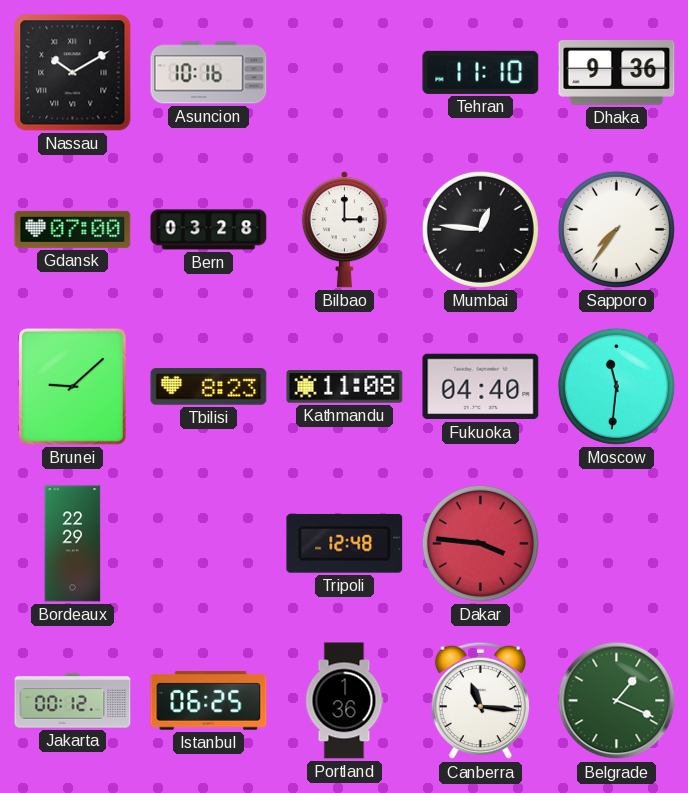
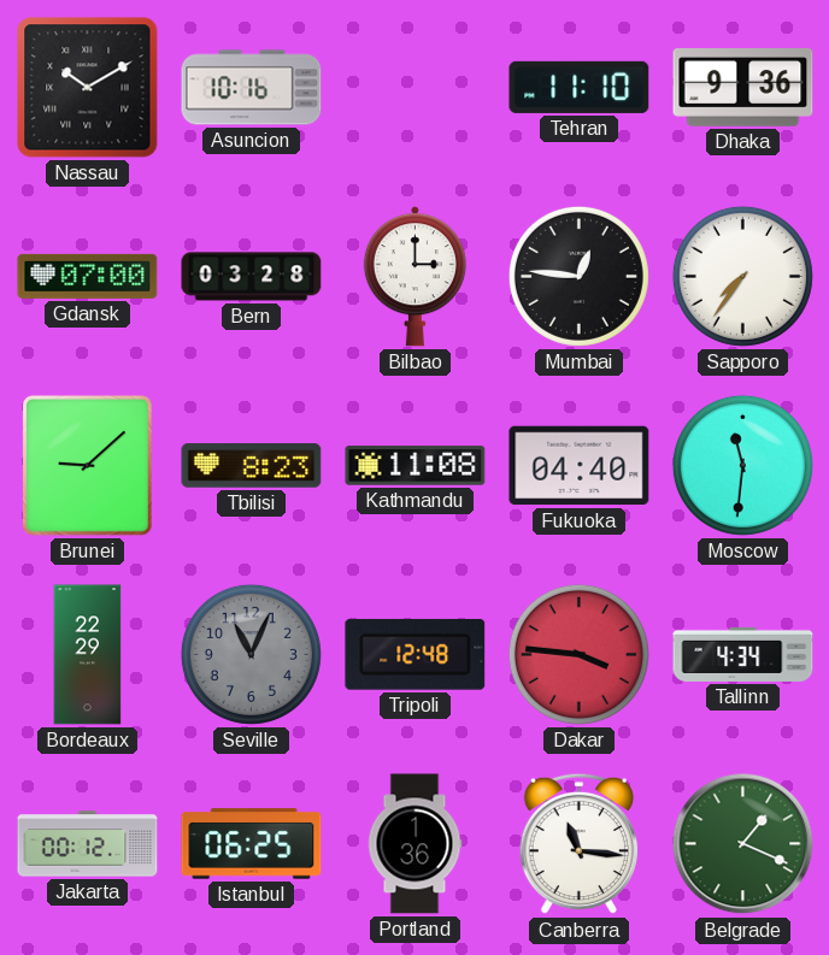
Seville: none -> 11:04 (251, 654)
Tallinn: none -> 4:34 (743, 654)
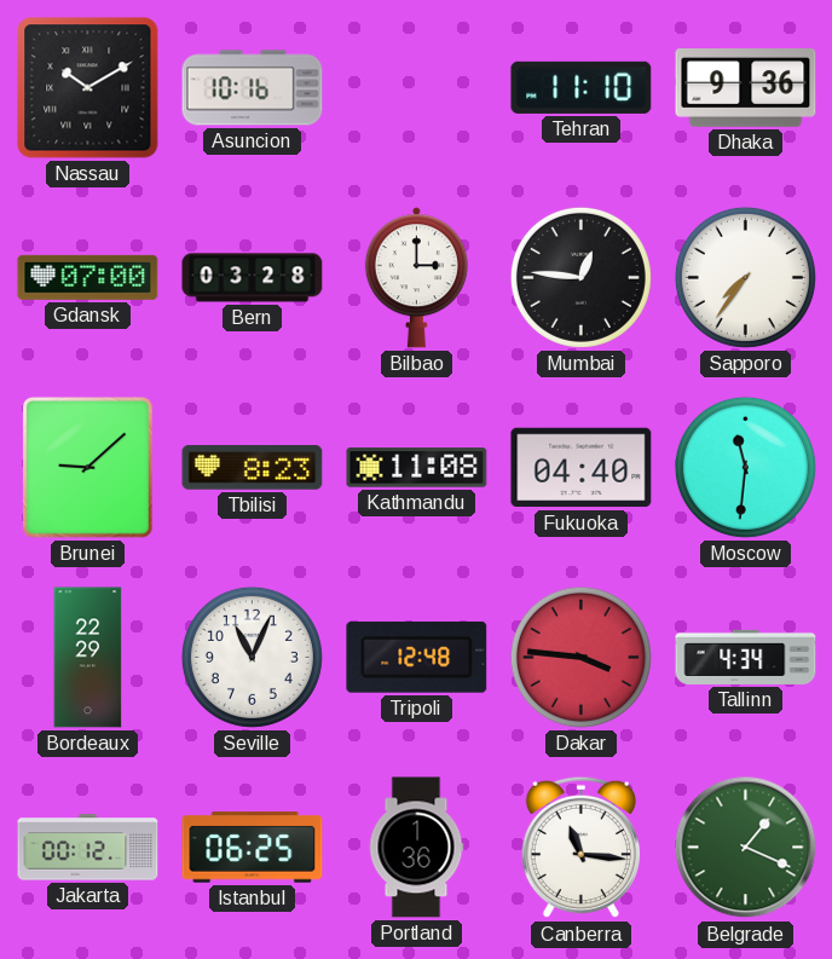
Seville dial: grey -> white (252, 657)
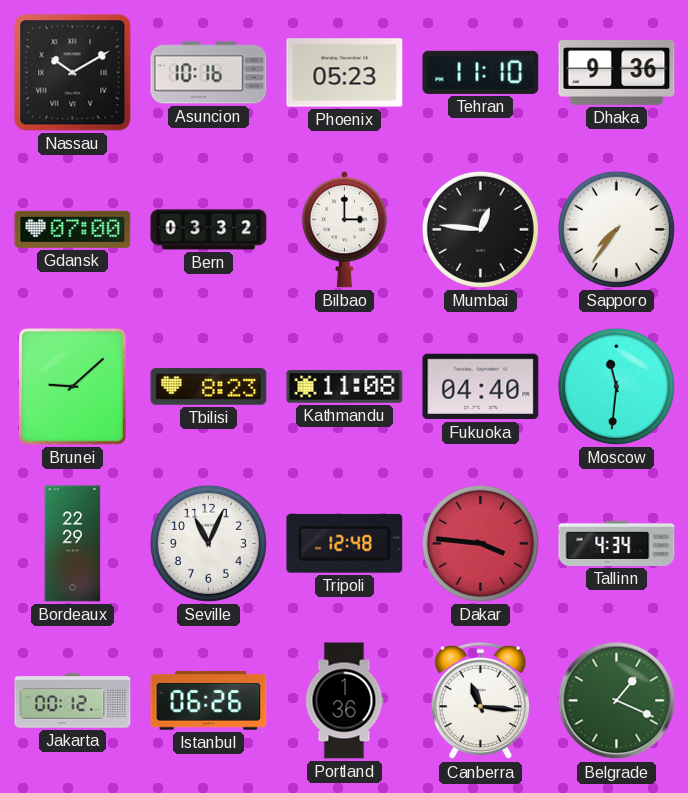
Phoenix: none -> 05:23 (345, 73)
Bern: 03:28 -> 03:32 (209, 230)
Istanbul: 06:25 -> 06:26 (209, 701)
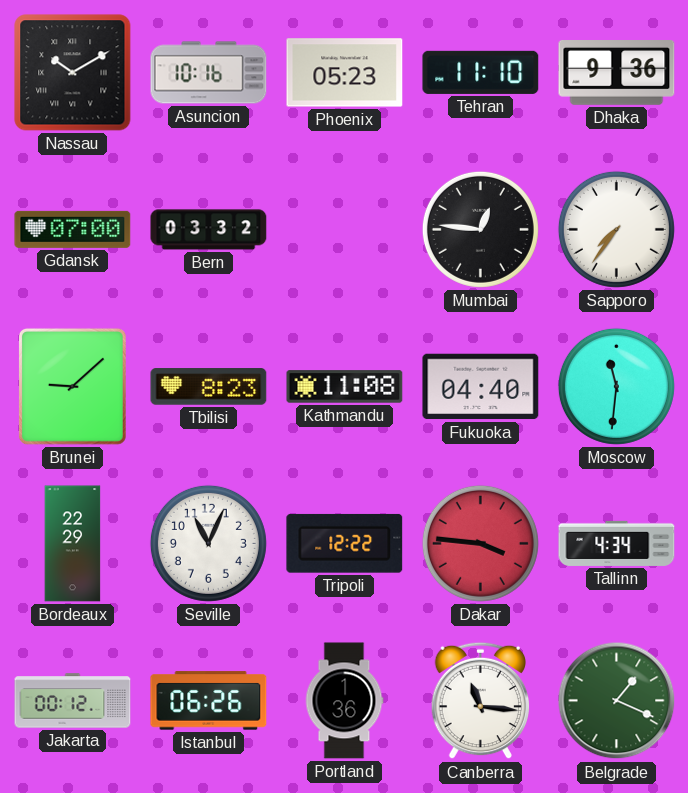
Bilbao: 3:00 -> none (344, 230)
Tripoli: 12:48 -> 12:22 (345, 543)
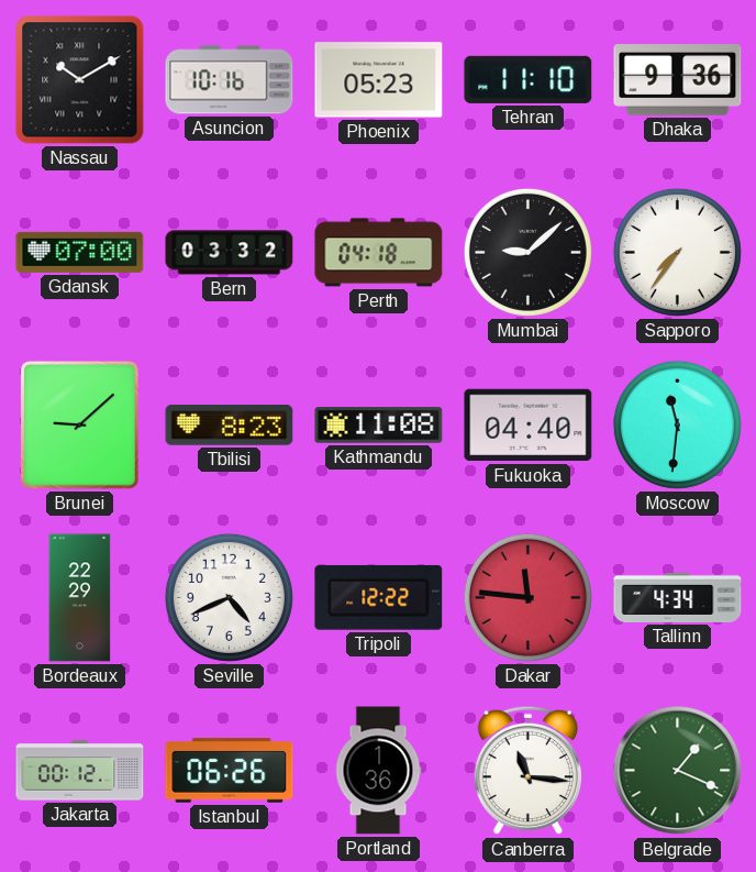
Perth: none -> 04:18 (379, 253)
Mumbai: 12:46 -> 9:08 (527, 252)
Seville: 11:04 -> 4:41 (229, 597)
Dakar: 3:46 -> 11:46 (527, 597)
